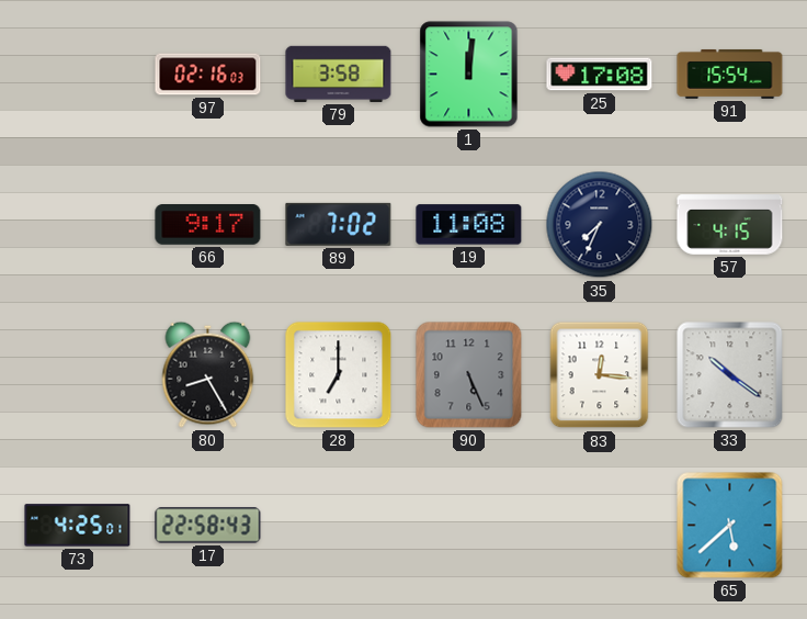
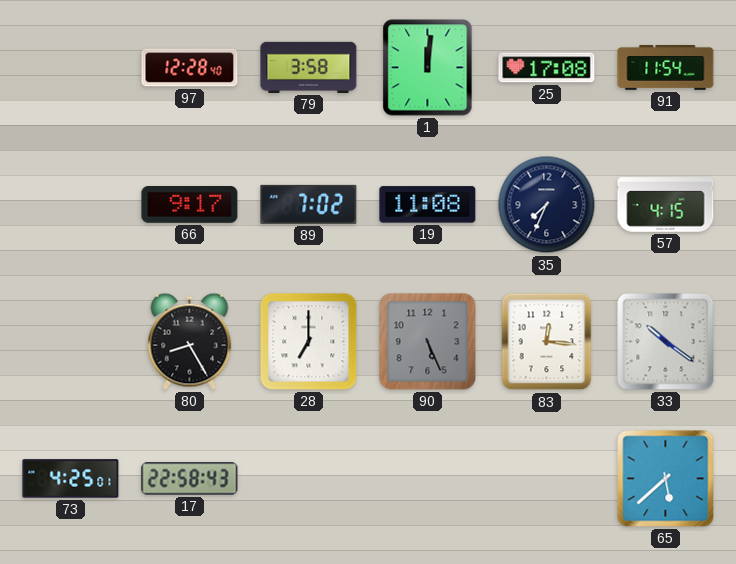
97: 02:16 -> 12:28 (190, 68)
91: 15:54 -> 11:54 (666, 67)
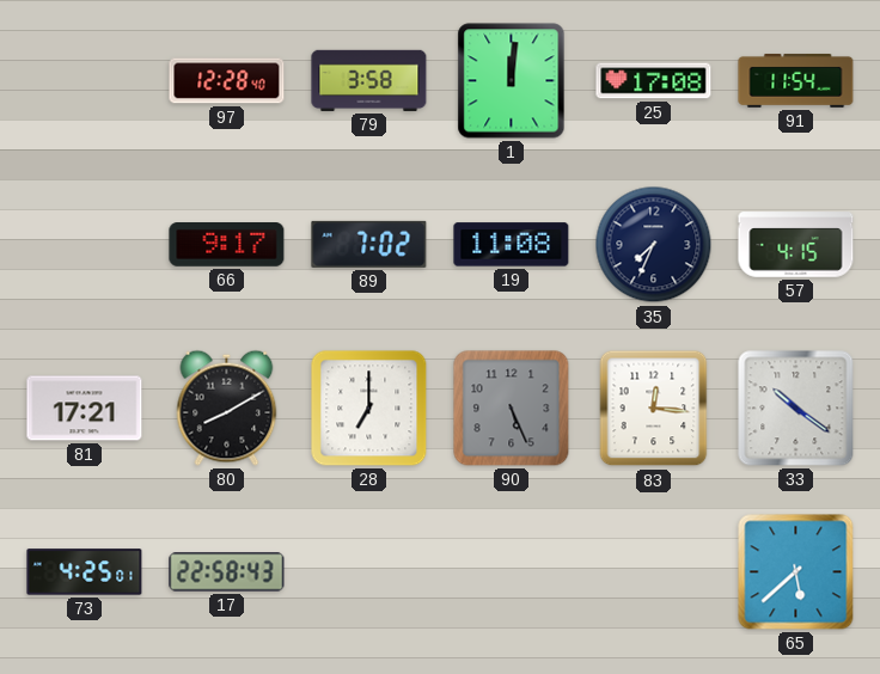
81: none -> 17:21 (85, 409)
80: 8:25 -> 8:10 (227, 408)
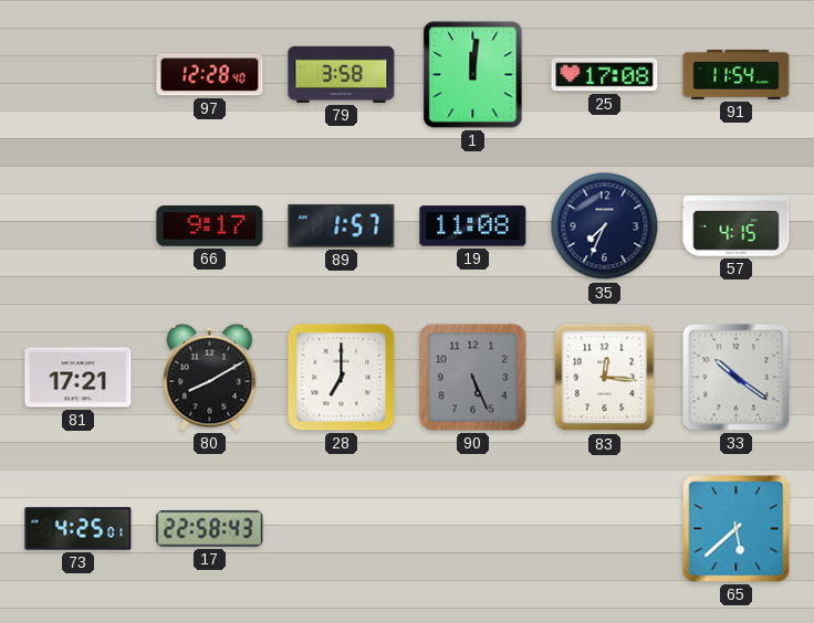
89: 7:02 -> 1:57 (342, 225)
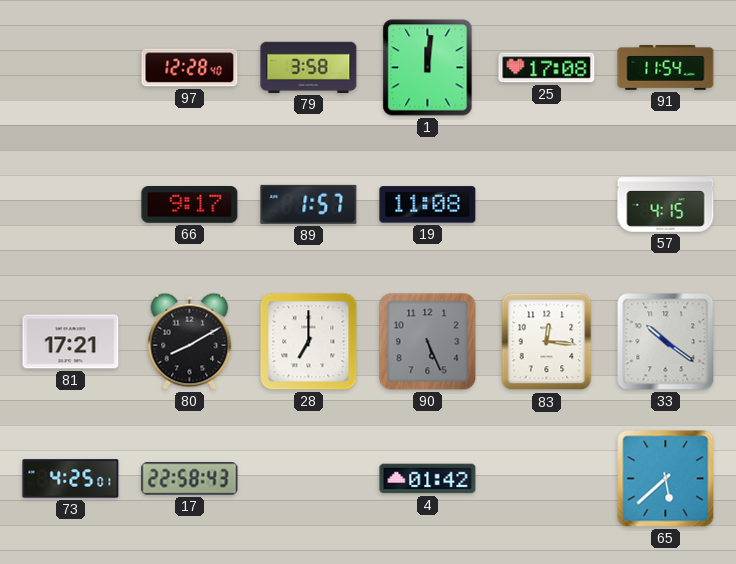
35: 7:34 -> none (605, 226)
4: none -> 01:42 (428, 479)
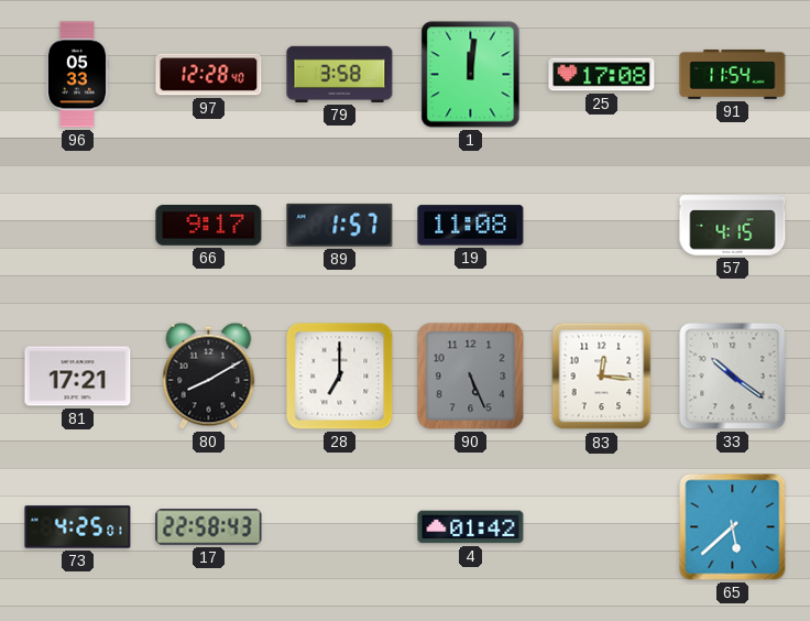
96: none -> 05:33 (77, 75)
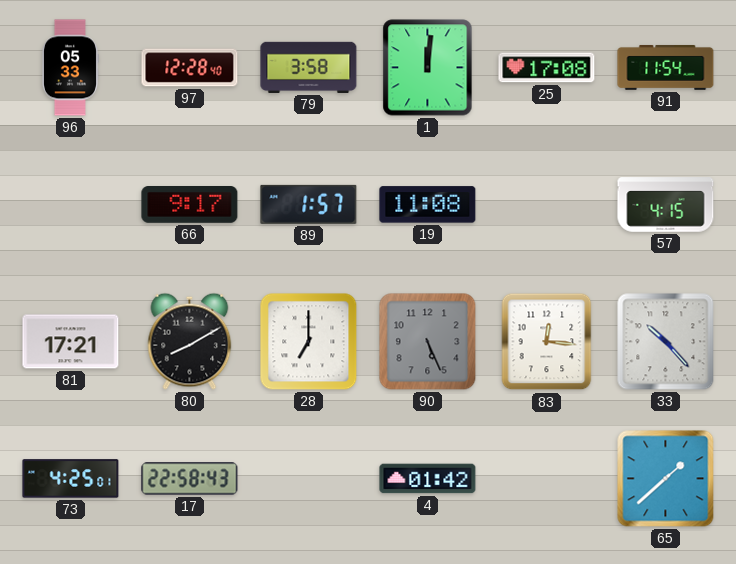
33: 10:21 -> 10:23 (666, 342)
65: 5:38 -> 1:38 (666, 479)
